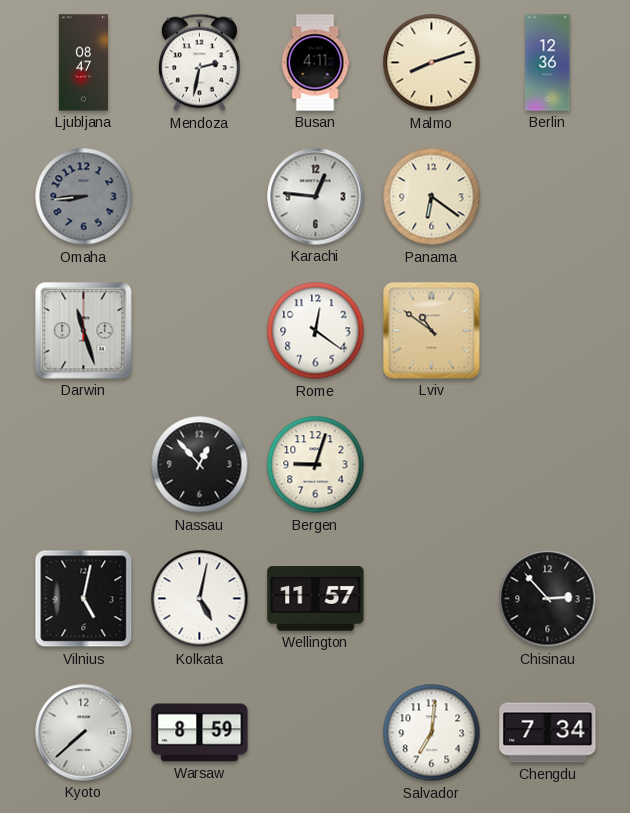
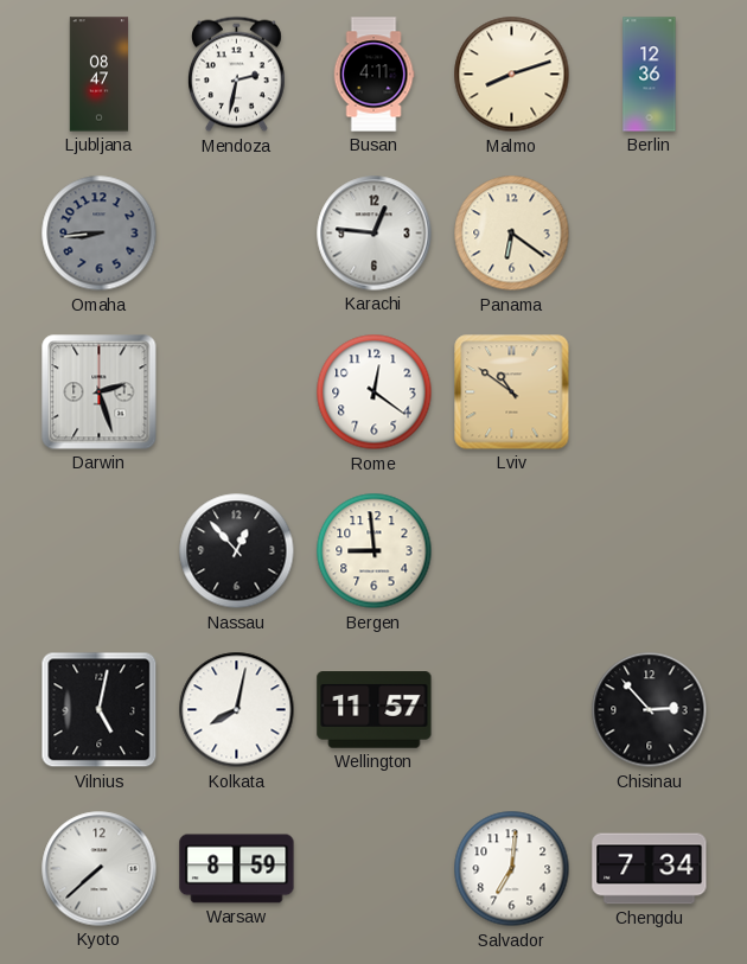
Darwin: 11:27 -> 2:27 (100, 392)
Bergen: 9:03 -> 8:59 (375, 551)
Kolkata: 5:02 -> 8:02 (237, 710)
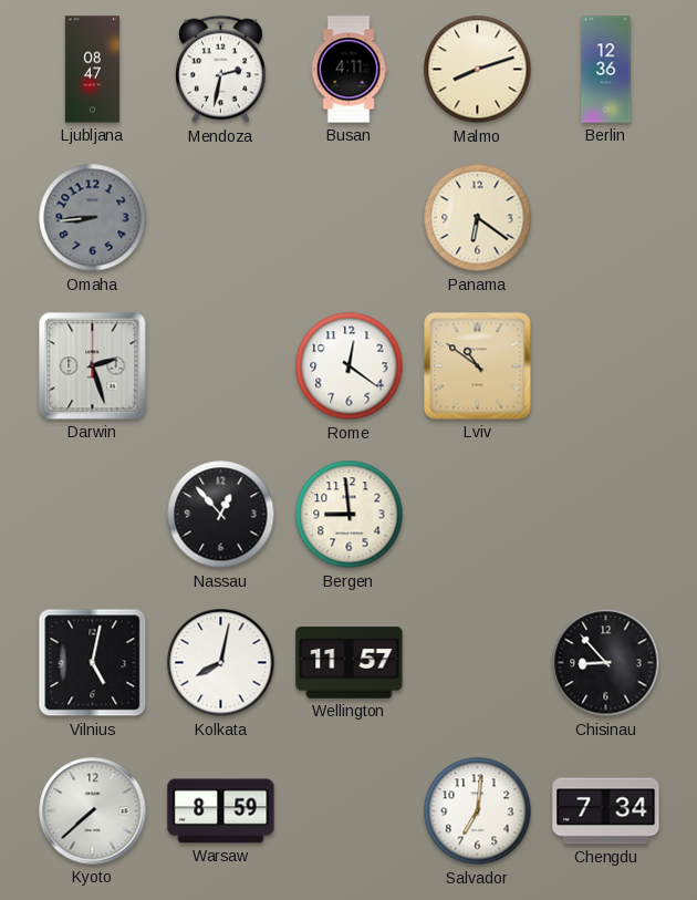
Karachi: 12:46 -> none (375, 234)
Chisinau: 2:53 -> 8:53 (606, 663)
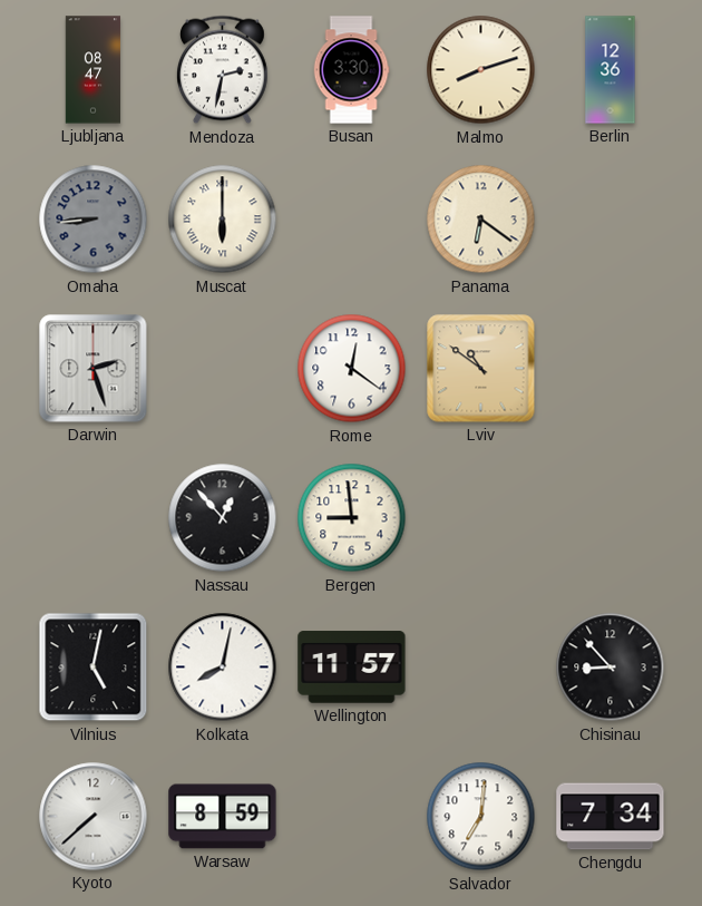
Busan: 4:11 -> 3:30 (351, 70)
Muscat: none -> 6:00 (223, 220)
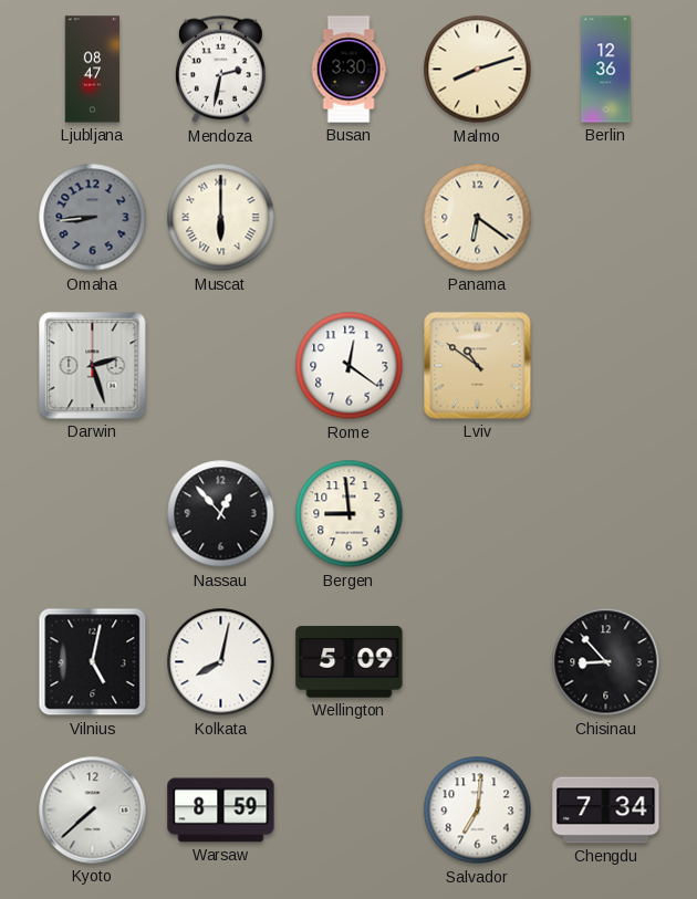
Wellington: 11:57 -> 5:09 (350, 662)
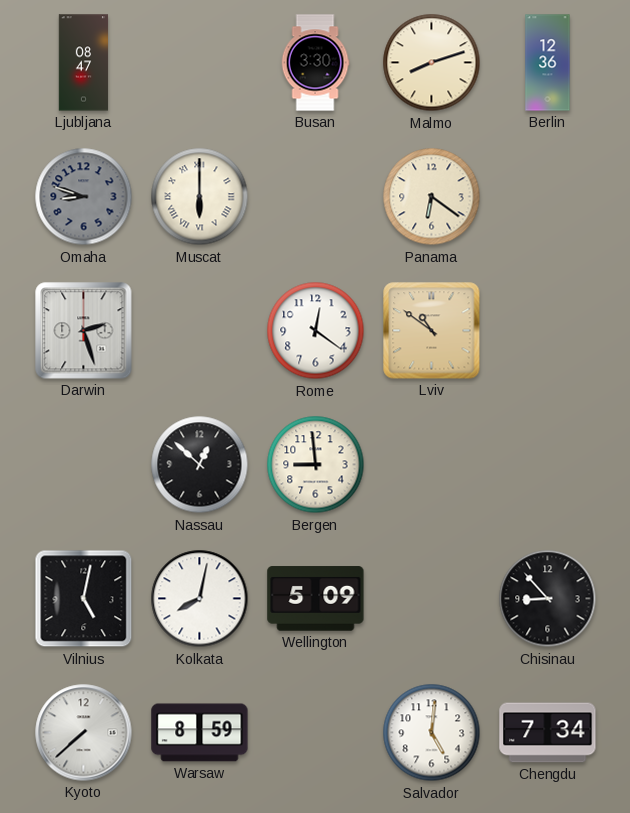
Mendoza: 2:32 -> none (221, 70)
Omaha: 8:44 -> 8:48 (84, 197)
Nassau: 12:53 -> 12:52 (200, 465)
Salvador: 7:01 -> 5:01 (432, 733)
